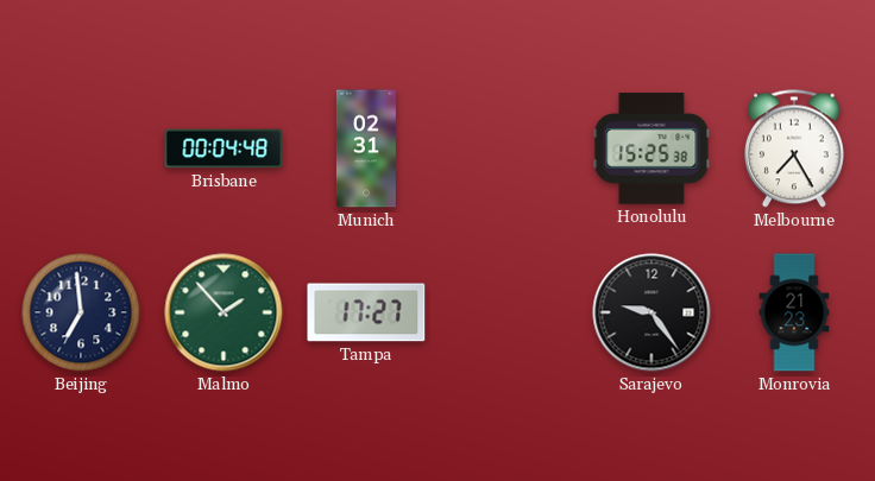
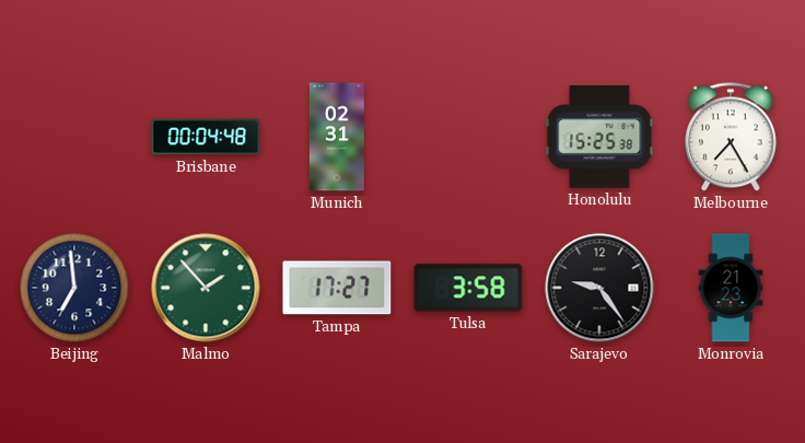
Tulsa: none -> 3:58 (468, 288)
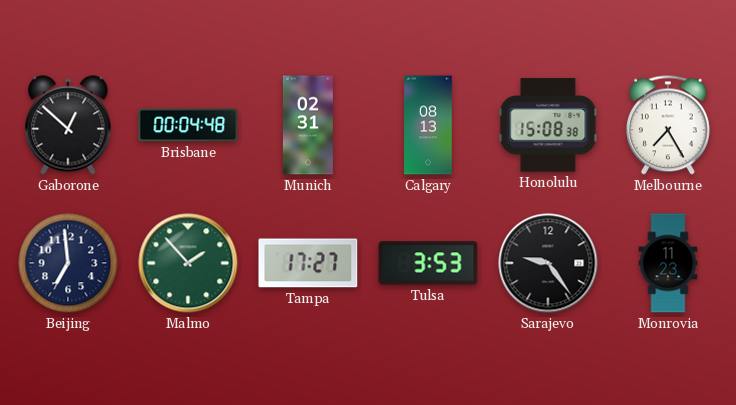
Gaborone: none -> 12:52 (68, 125)
Calgary: none -> 08:13 (428, 125)
Honolulu: 15:25 -> 15:08 (548, 125)
Tulsa: 3:58 -> 3:53 (428, 263)
Monrovia: 21:23 -> 11:23 (668, 263)
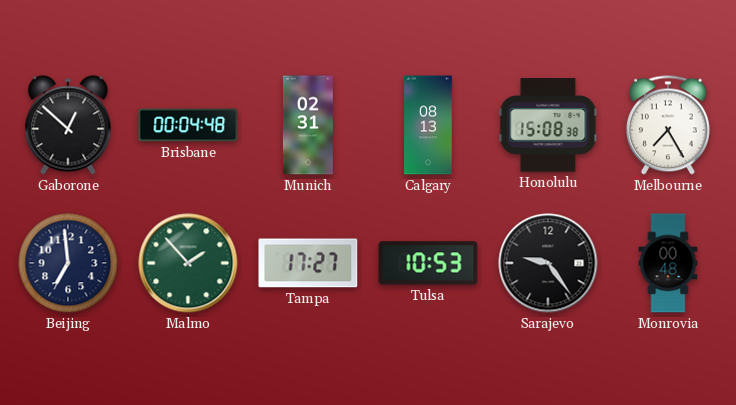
Tulsa: 3:53 -> 10:53 (428, 263)
Monrovia: 11:23 -> 00:48 (668, 263)
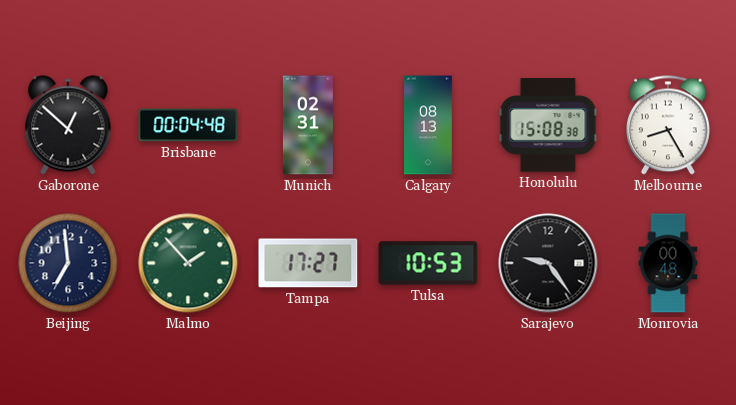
Melbourne: 7:25 -> 8:25 (668, 125)
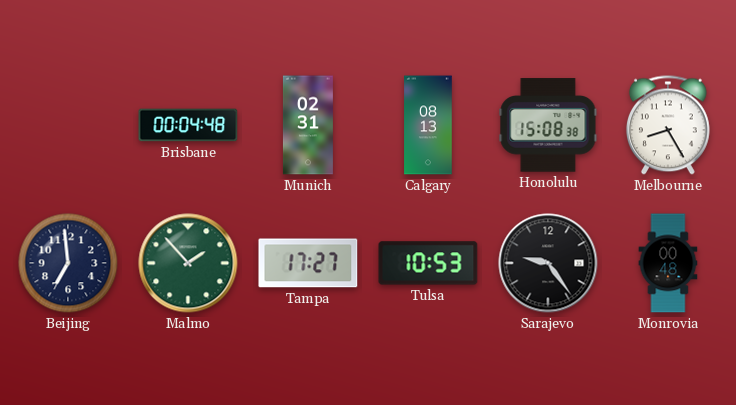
Gaborone: 12:52 -> none (68, 125)
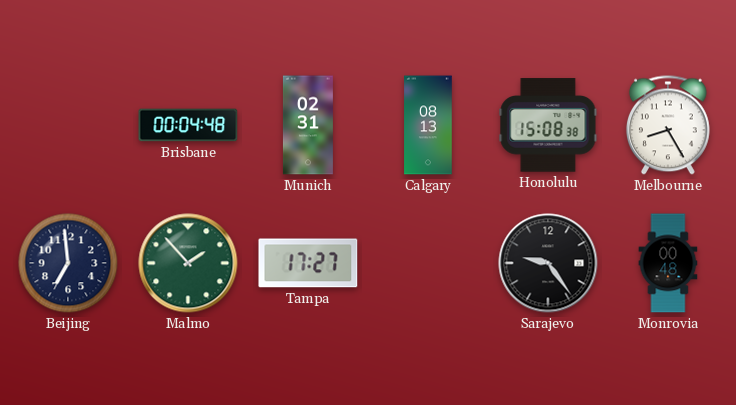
Tulsa: 10:53 -> none (428, 263)
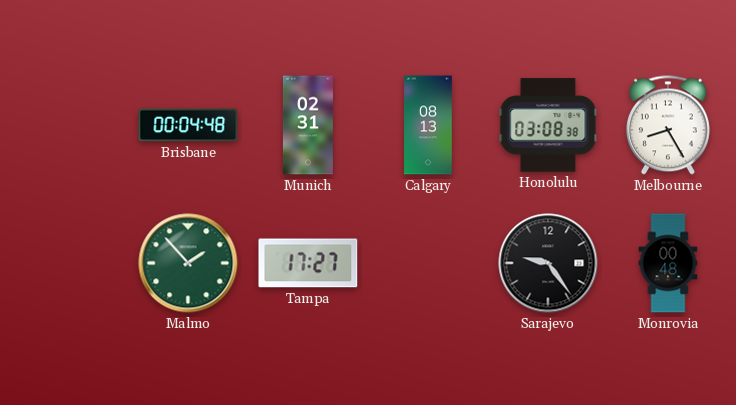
Honolulu: 15:08 -> 03:08 (548, 125)
Beijing: 6:59 -> none (68, 263)
